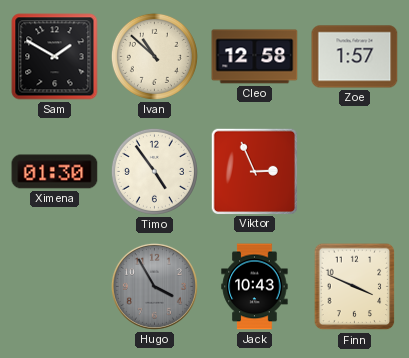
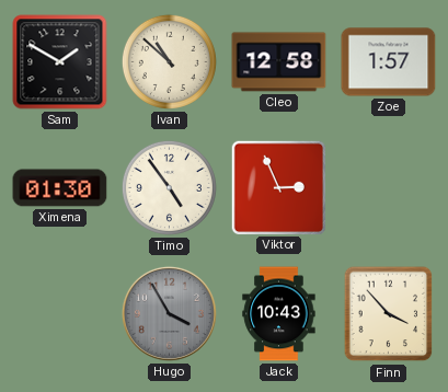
Finn: 3:49 -> 3:53 (389, 314)
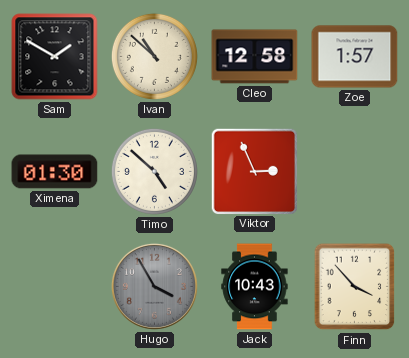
Timo: 4:54 -> 4:52 (154, 171)
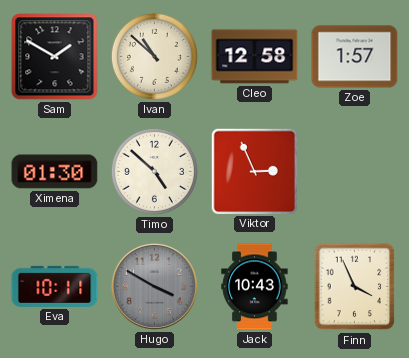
Eva: none -> 10:11 (55, 286)
Hugo: 3:55 -> 3:50 (154, 286)
Finn: 3:53 -> 3:56 (355, 287)
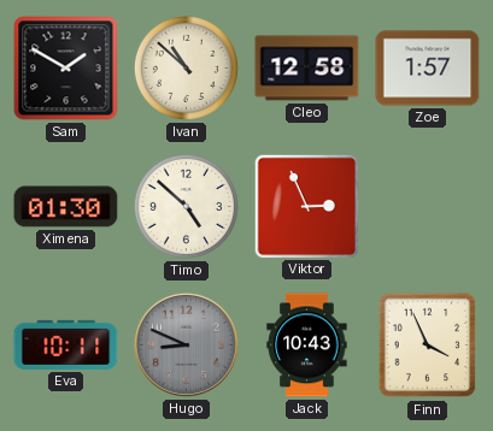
Hugo: 3:50 -> 8:49 (186, 344)
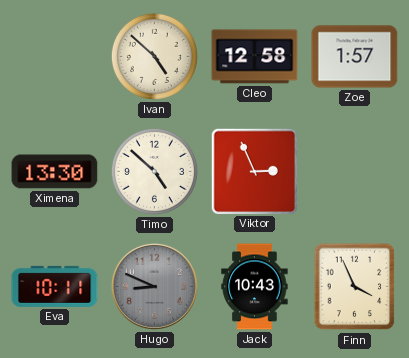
Sam: 1:50 -> none (66, 69)
Ivan: 10:52 -> 4:52 (154, 56)
Ximena: 01:30 -> 13:30 (55, 172)
